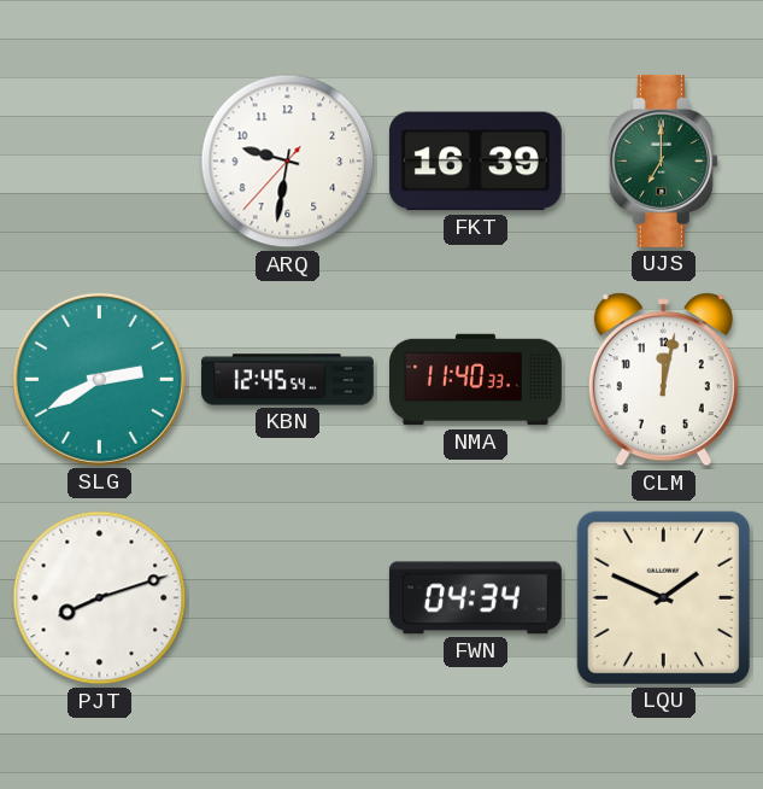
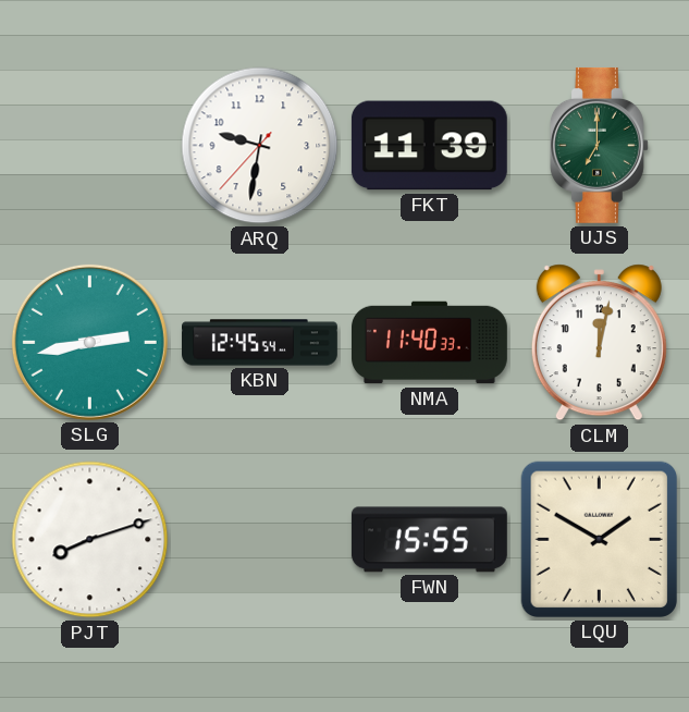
FKT: 16:39 -> 11:39 (429, 146)
SLG: 2:40 -> 2:43 (89, 342)
FWN: 04:34 -> 15:55 (429, 540)
LQU: 1:49 -> 1:50 (599, 539)
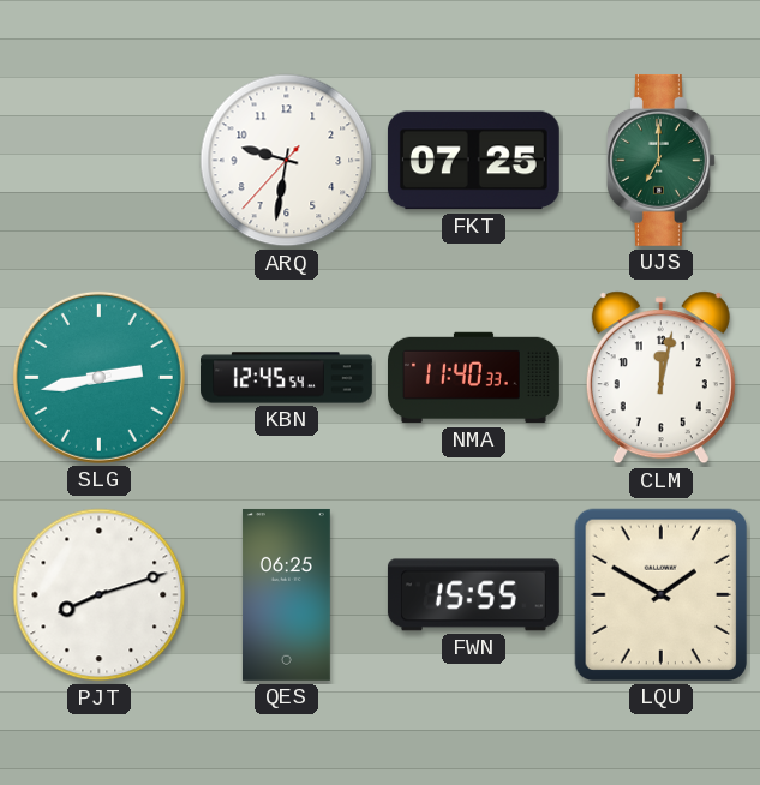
FKT: 11:39 -> 07:25 (473, 161)
QES: none -> 06:25 (286, 594)
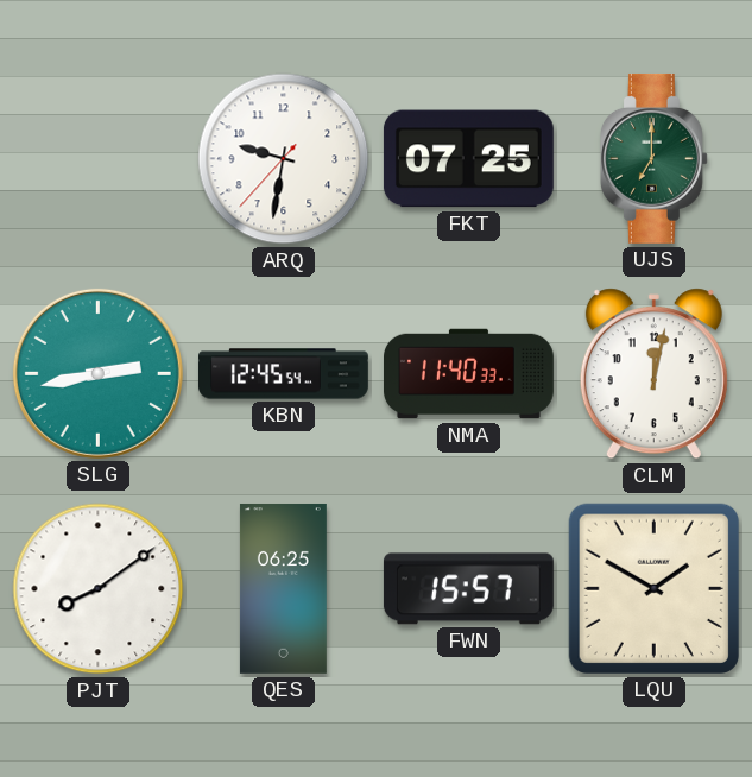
PJT: 8:12 -> 8:09 (99, 589)
FWN: 15:55 -> 15:57 (468, 589)
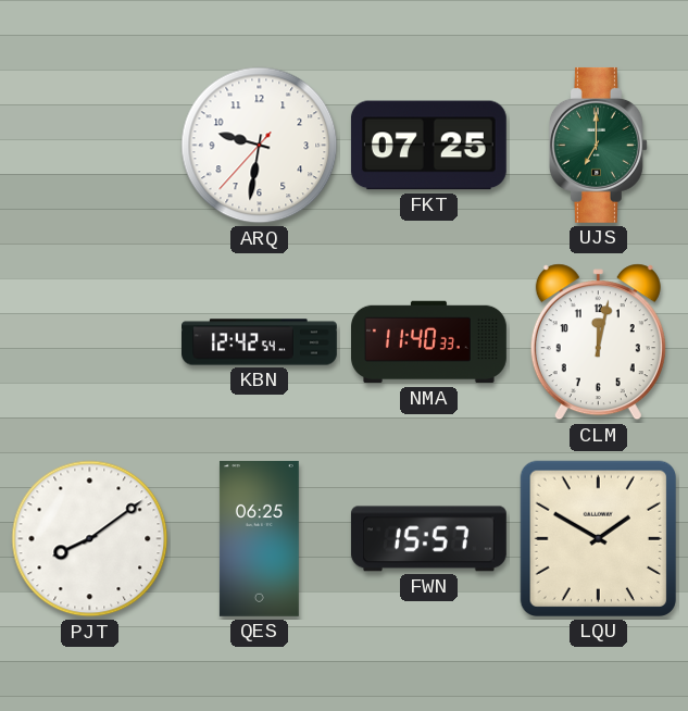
SLG: 2:43 -> none (97, 373)
KBN: 12:45 -> 12:42 (260, 342)
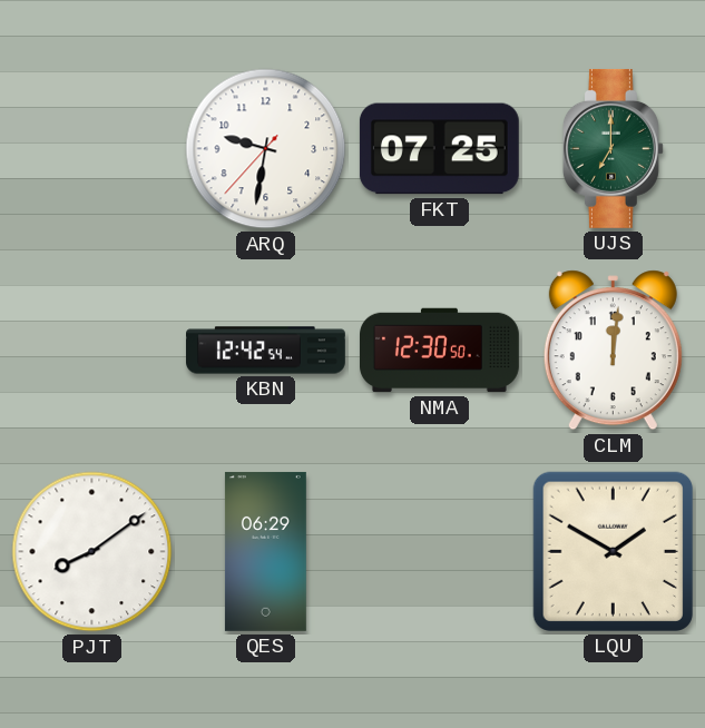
NMA: 11:40 -> 12:30 (440, 351)
CLM: 12:02 -> 12:01 (613, 351)
QES: 06:25 -> 06:29 (265, 551)
FWN: 15:57 -> none (428, 539)
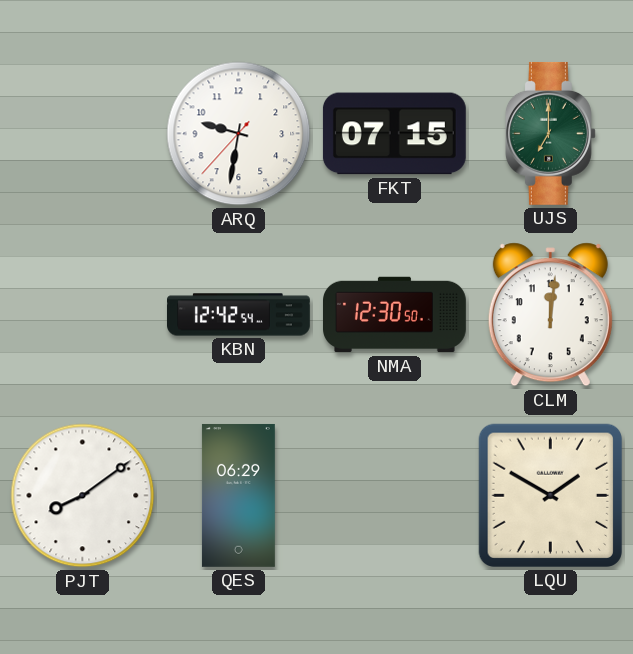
FKT: 07:25 -> 07:15 (394, 134)
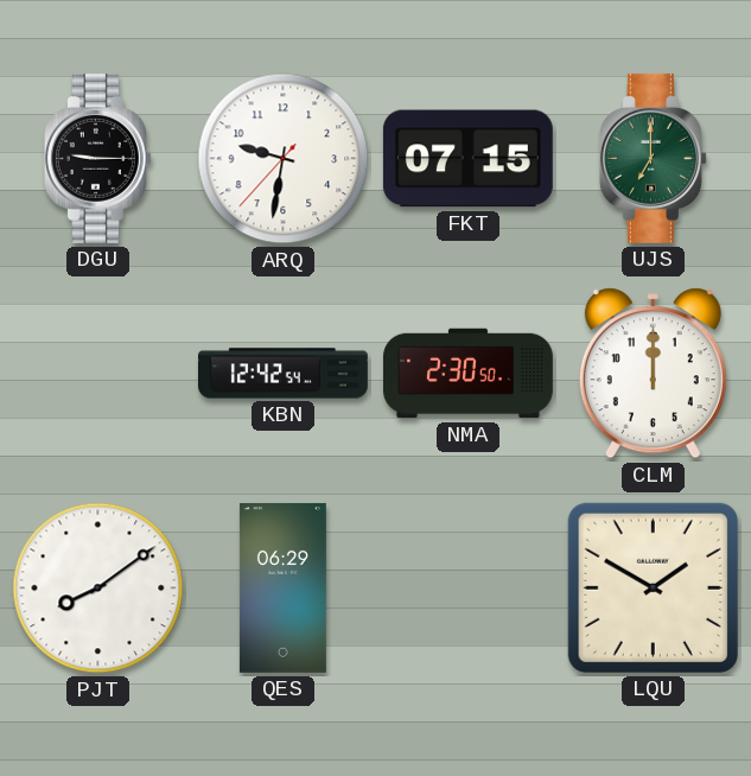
DGU: none -> 9:15 (97, 158)
NMA: 12:30 -> 2:30 (469, 374)
CLM: 12:01 -> 12:00 (653, 374)
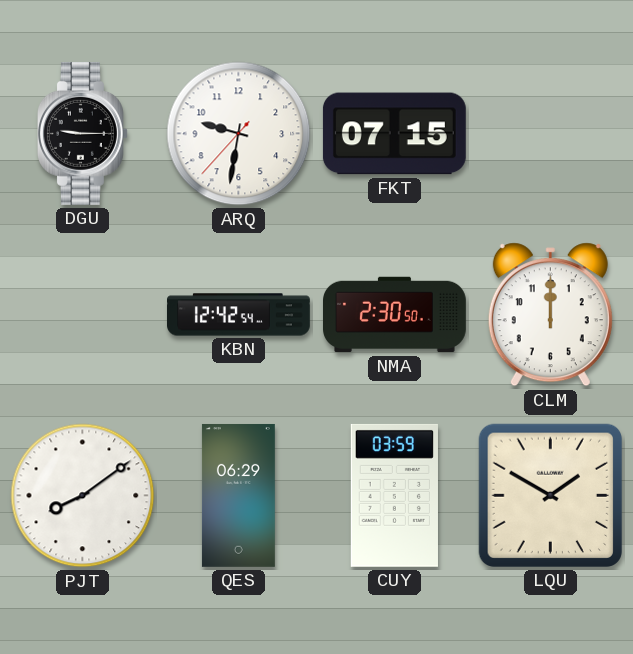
UJS: 7:00 -> none (653, 158)
CUY: none -> 03:59 (394, 495)
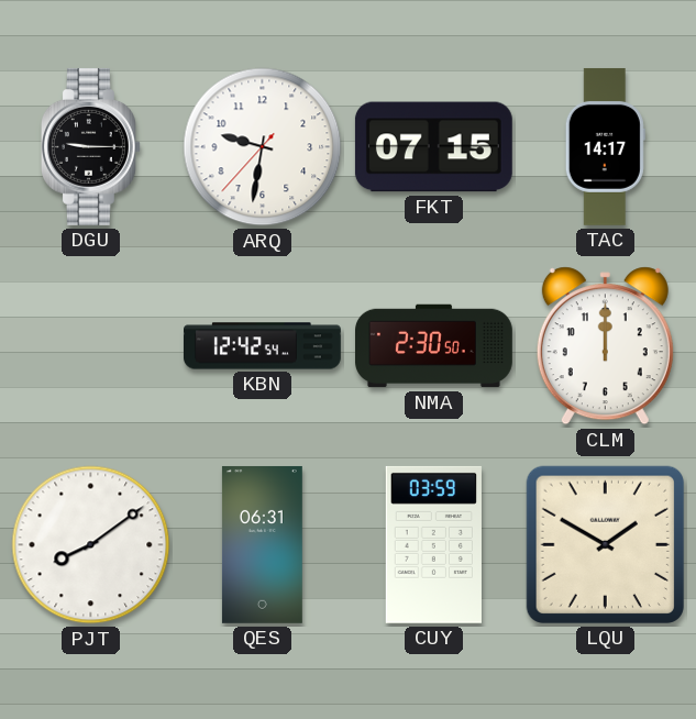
TAC: none -> 14:17 (605, 146)
QES: 06:29 -> 06:31 (262, 544)
